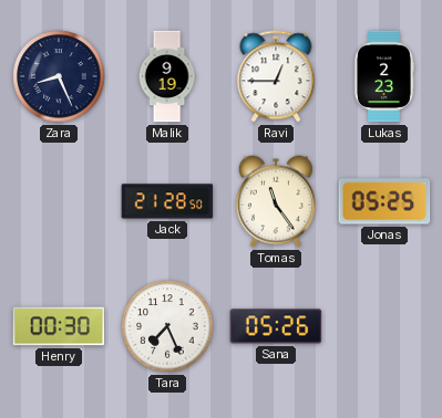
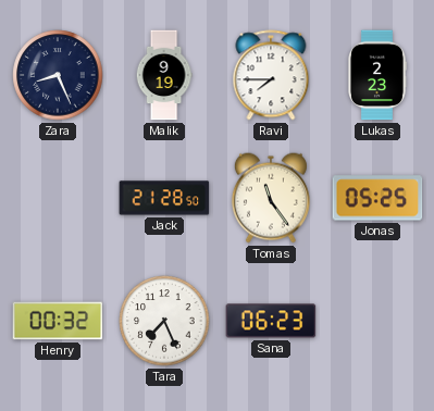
Ravi: 12:45 -> 7:45 (271, 75)
Henry: 00:30 -> 00:32 (58, 321)
Sana: 05:26 -> 06:23 (271, 321)
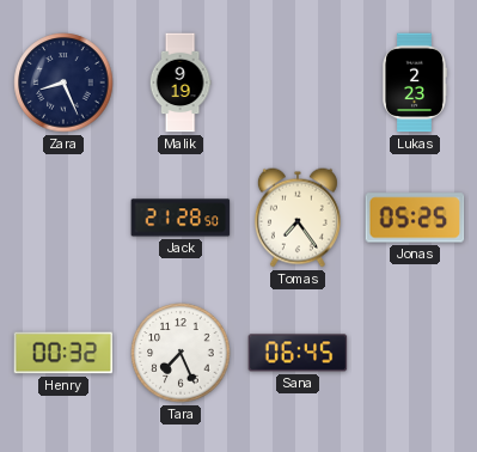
Ravi: 7:45 -> none (271, 75)
Tomas: 11:24 -> 7:24 (298, 218)
Sana: 06:23 -> 06:45 (298, 353)
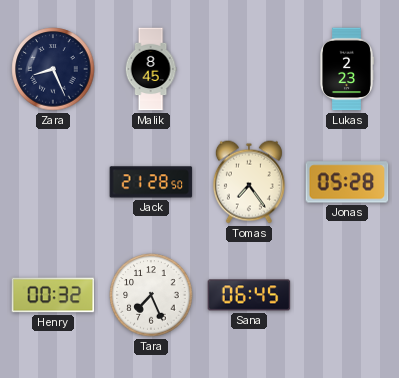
Malik: 9:19 -> 8:45 (151, 69)
Jonas: 05:25 -> 05:28 (347, 182)
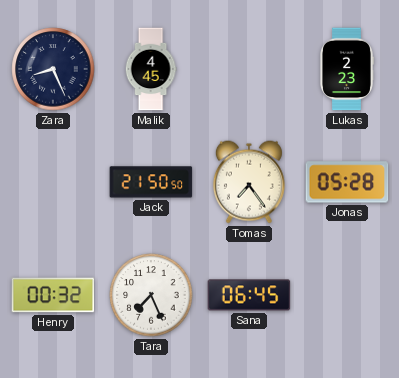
Malik: 8:45 -> 4:45 (151, 69)
Jack: 21:28 -> 21:50 (151, 182)
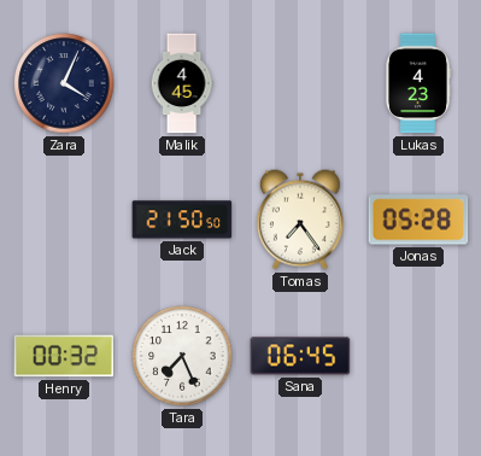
Zara: 8:26 -> 4:04 (64, 83)
Lukas: 2:23 -> 4:23 (418, 83)
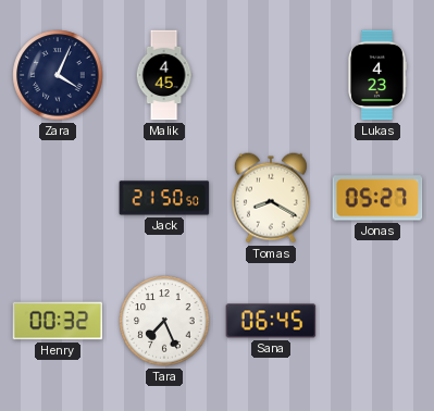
Tomas: 7:24 -> 8:20 (271, 198)
Jonas: 05:28 -> 05:27 (377, 198)
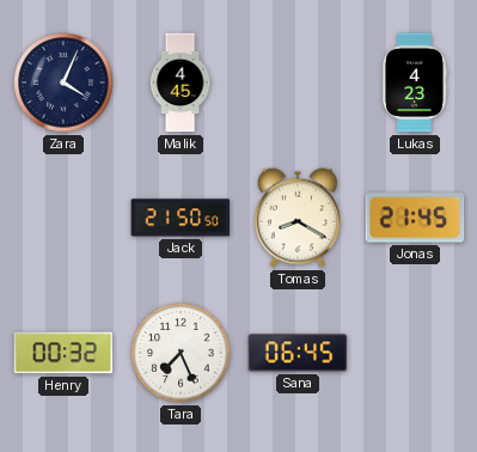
Jonas: 05:27 -> 21:45 (415, 218)
